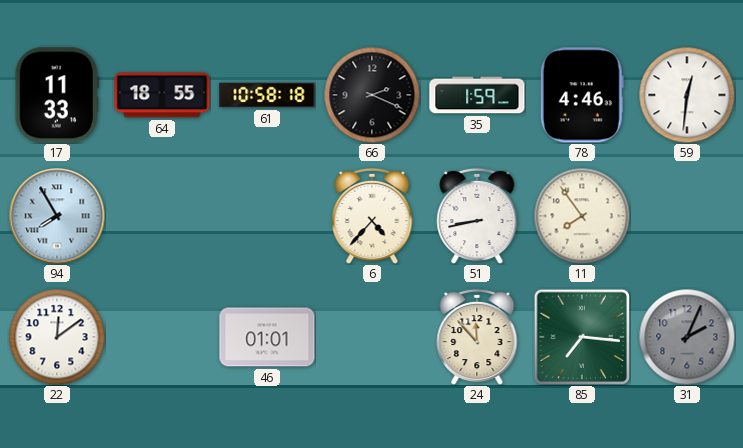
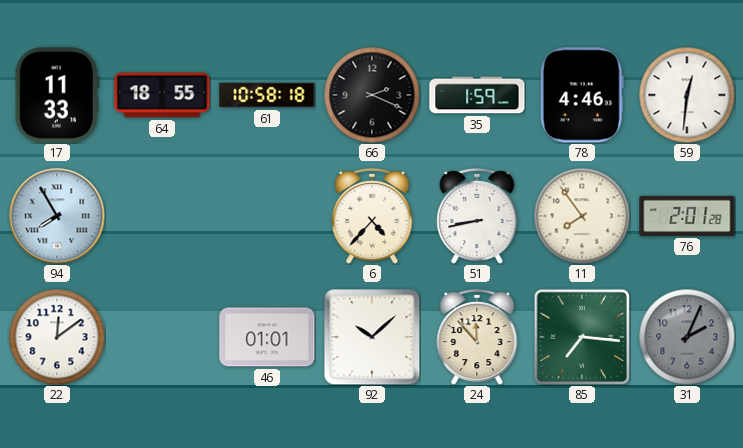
76: none -> 2:01 (687, 216)
92: none -> 10:08 (372, 337)
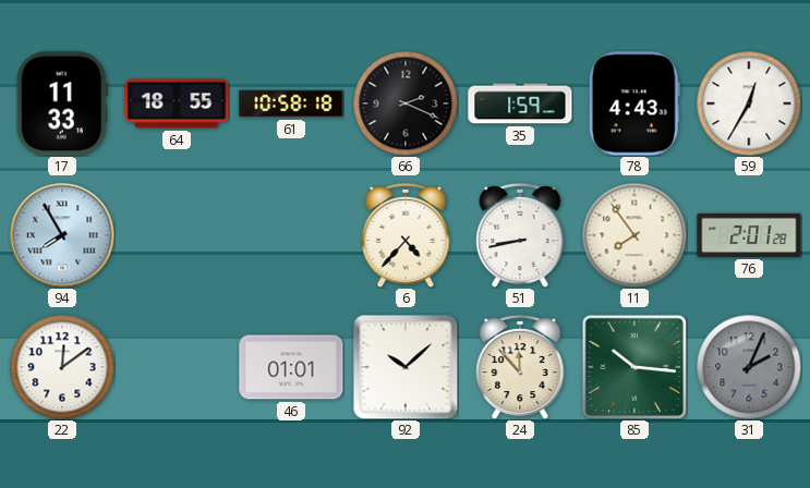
78: 4:46 -> 4:43 (634, 103)
59: 12:31 -> 12:35 (749, 103)
85: 7:16 -> 10:16 (633, 366)
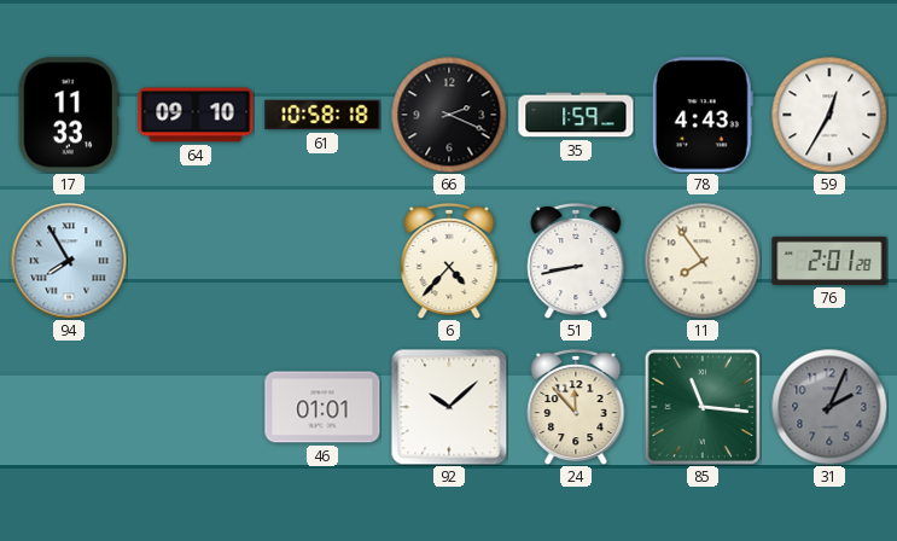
64: 18:55 -> 09:10 (196, 115)
22: 12:09 -> none (62, 367)
85: 10:16 -> 11:16 (701, 406)
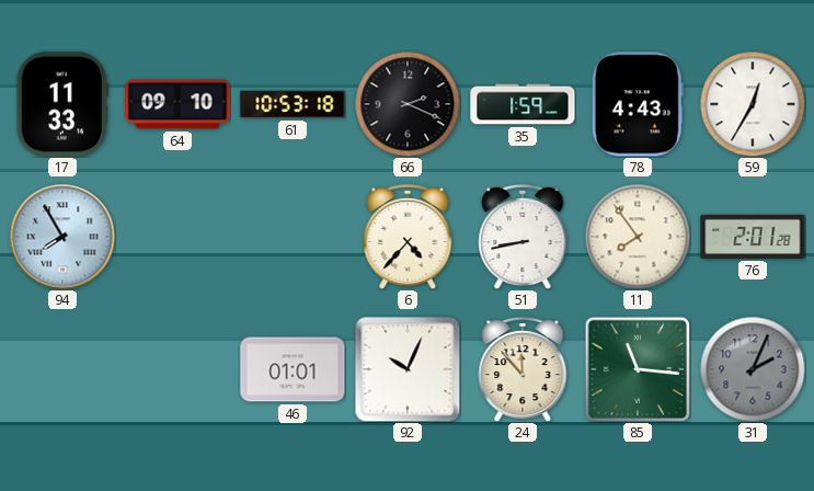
61: 10:58 -> 10:53 (293, 104)
92: 10:08 -> 10:04 (408, 369)
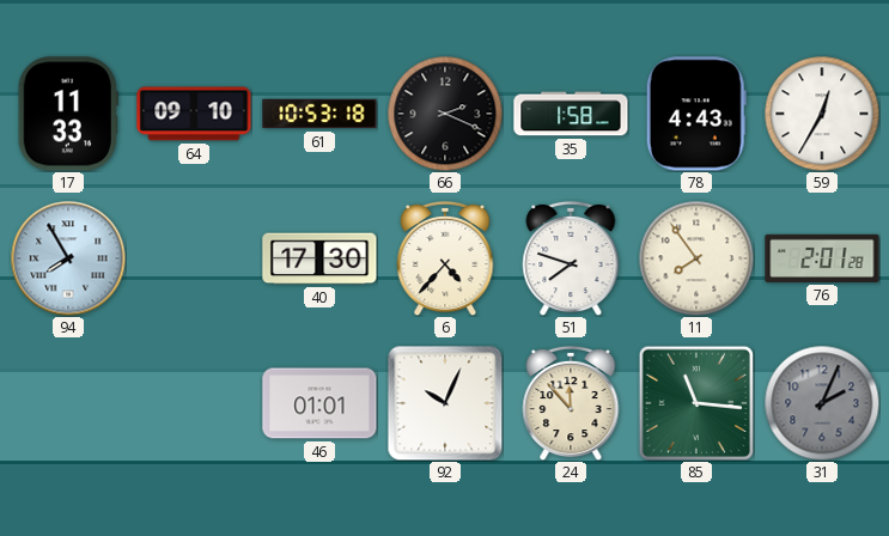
35: 1:59 -> 1:58 (571, 114)
40: none -> 17:30 (319, 258)
51: 8:43 -> 7:48 (571, 258)
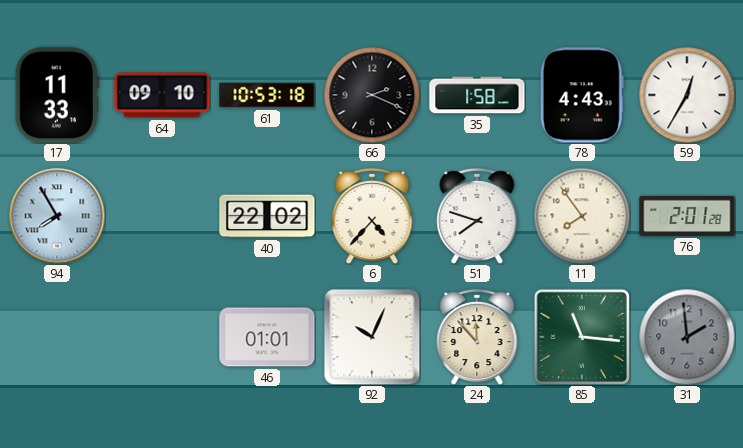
40: 17:30 -> 22:02 (267, 216)
31: 2:04 -> 1:59 (687, 337)
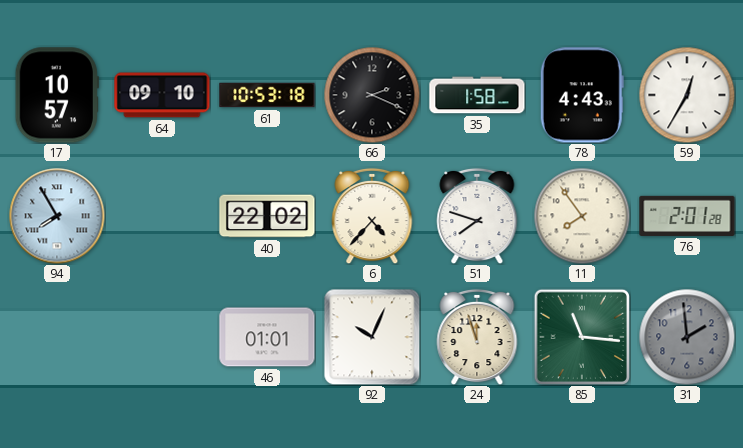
17: 11:33 -> 10:57 (57, 95)
24: 11:53 -> 11:57 (477, 337)
